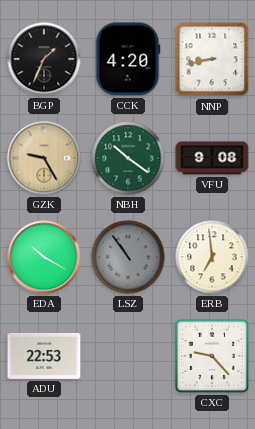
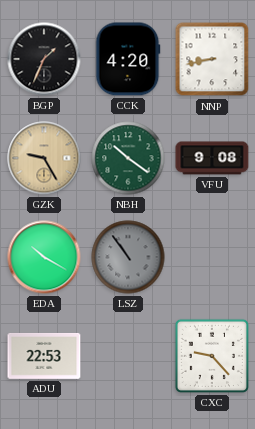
ERB: 6:59 -> none (212, 257)
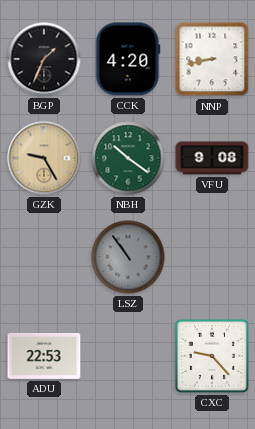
EDA: 10:20 -> none (44, 257)
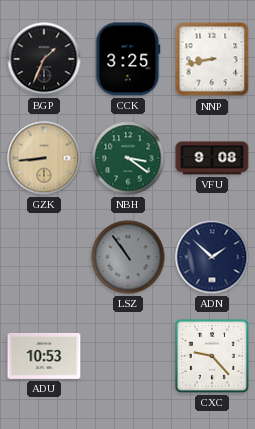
CCK: 4:20 -> 3:25 (128, 59)
GZK: 9:25 -> 8:44 (44, 158)
NBH: 10:21 -> 3:21 (128, 158)
ADN: none -> 1:52 (212, 257)
ADU: 22:53 -> 10:53 (44, 356)
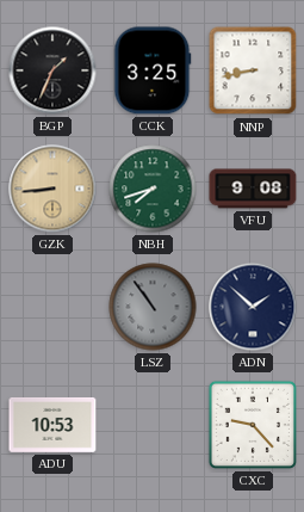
NBH: 3:21 -> 7:42 (153, 189)
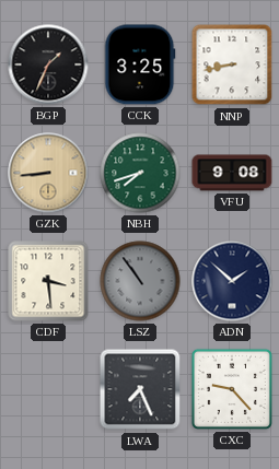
CDF: none -> 3:29 (48, 281)
ADU: 10:53 -> none (52, 425)
LWA: none -> 7:26 (140, 389)
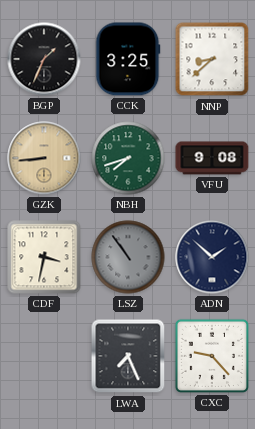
NNP: 8:43 -> 8:38 (212, 59)
CDF: 3:29 -> 3:32 (44, 257)
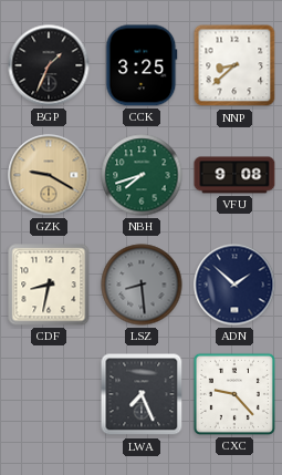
GZK: 8:44 -> 9:20 (49, 175)
CDF: 3:32 -> 8:32 (49, 285)
LSZ: 10:54 -> 8:29 (142, 285)
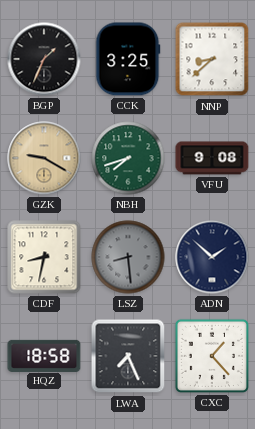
HQZ: none -> 18:58 (44, 355)
CXC: 9:23 -> 1:23 (212, 356)
